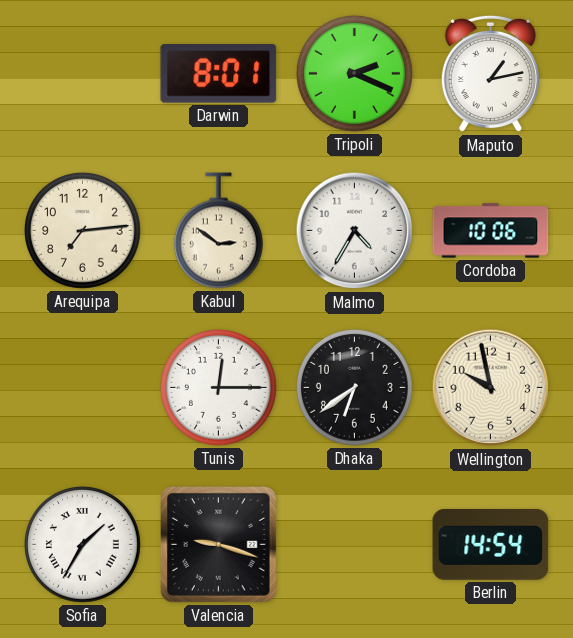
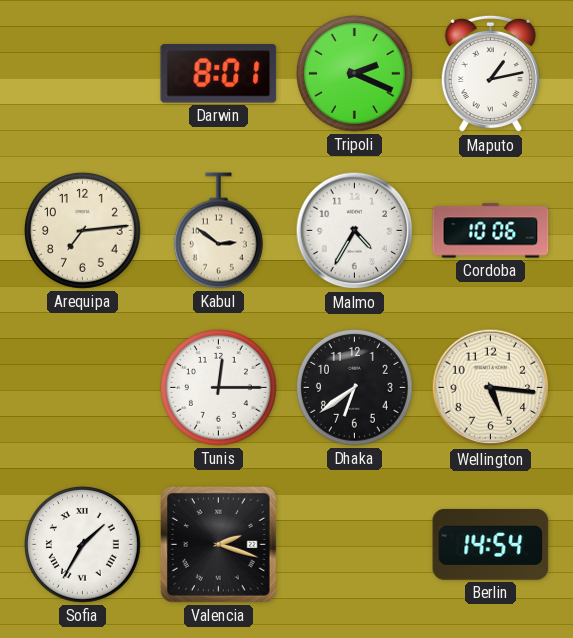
Wellington: 9:58 -> 5:16 (491, 388)
Valencia: 9:18 -> 2:18 (219, 545)
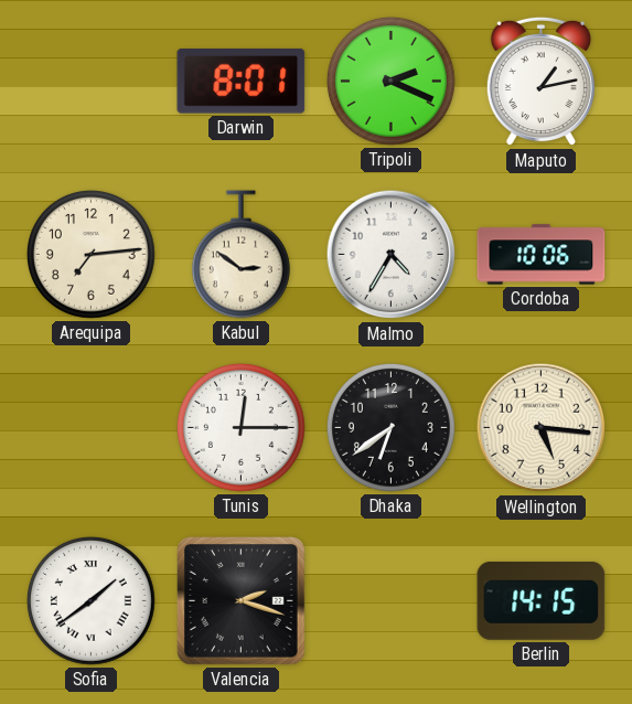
Sofia: 1:35 -> 1:39 (90, 600)
Berlin: 14:54 -> 14:15 (542, 600)
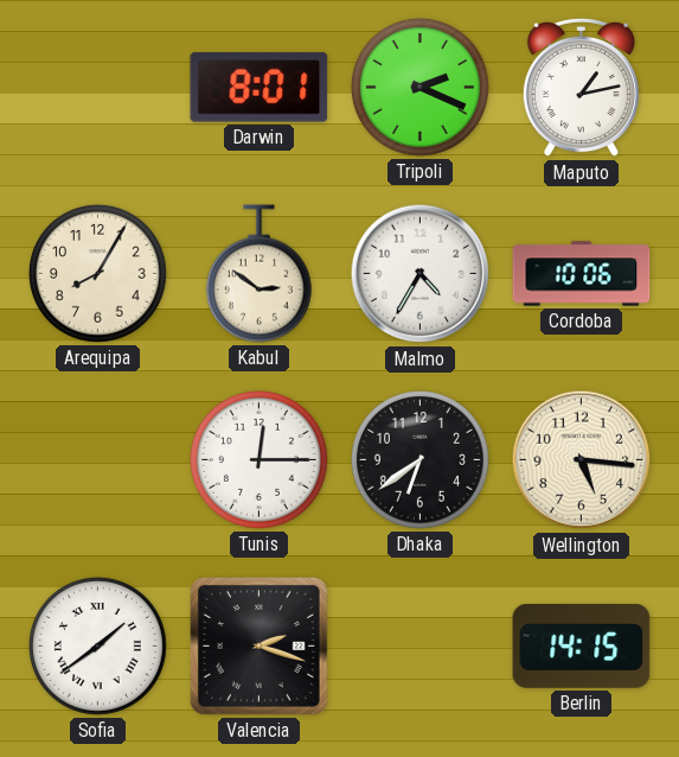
Arequipa: 7:14 -> 8:05 (97, 273)
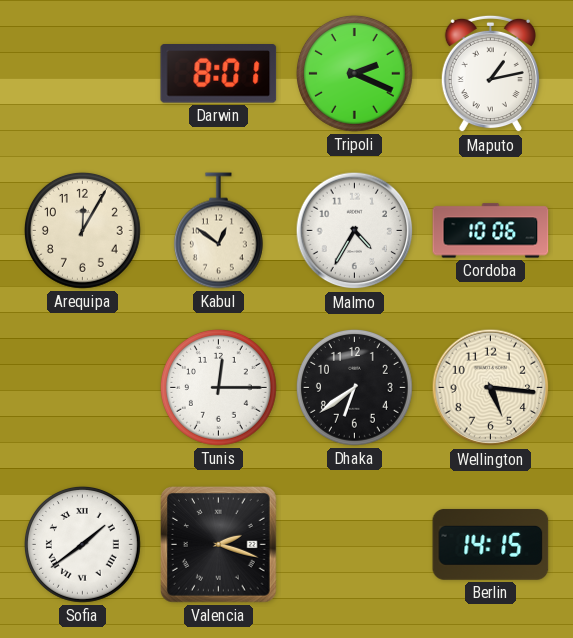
Arequipa: 8:05 -> 12:05 (82, 230)
Kabul: 2:51 -> 12:51 (218, 231)
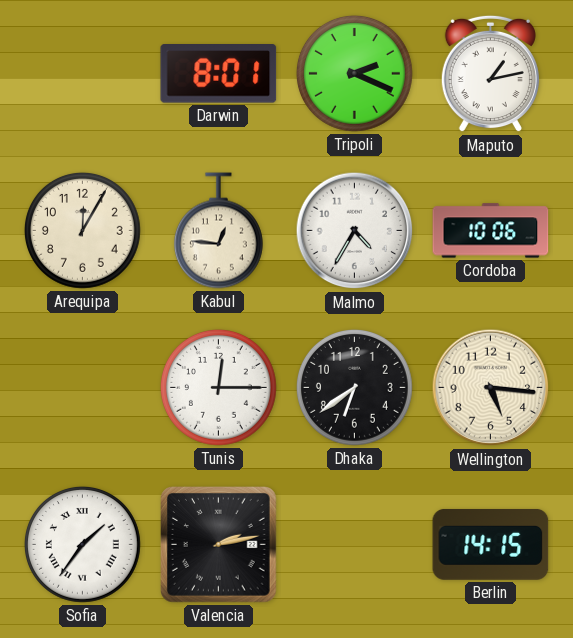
Kabul: 12:51 -> 12:46 (218, 231)
Sofia: 1:39 -> 1:36 (82, 544)
Valencia: 2:18 -> 2:13 (219, 545)
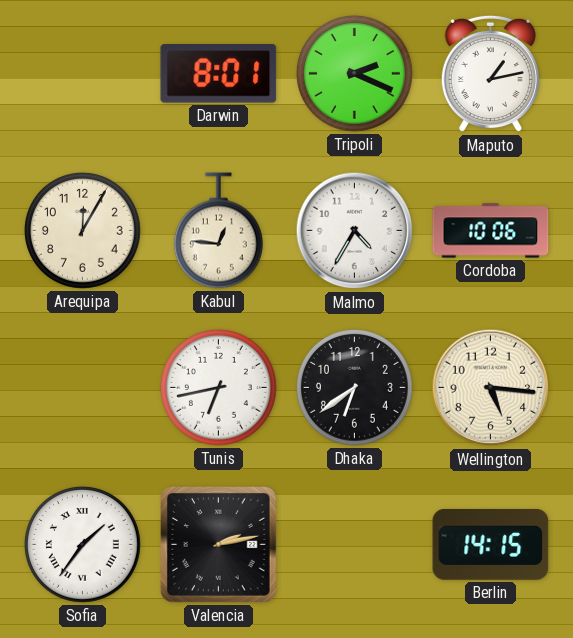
Tunis: 12:15 -> 6:43 (218, 387)
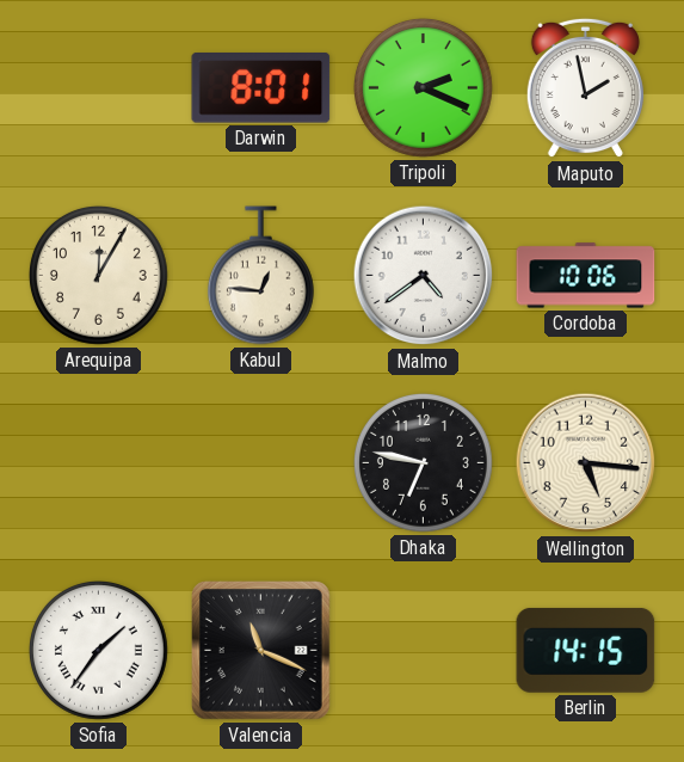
Maputo: 1:13 -> 1:58 (585, 88)
Malmo: 4:35 -> 4:39 (424, 276)
Tunis: 6:43 -> none (218, 387)
Dhaka: 6:39 -> 6:47 (423, 462)
Valencia: 2:13 -> 11:19 (261, 651)
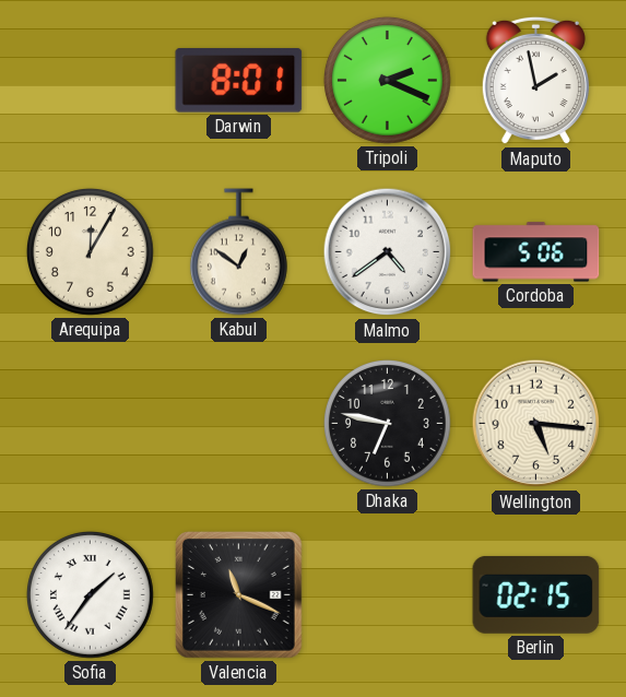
Kabul: 12:46 -> 12:51 (238, 252)
Cordoba: 10:06 -> 5:06 (536, 252)
Berlin: 14:15 -> 02:15 (536, 594)
